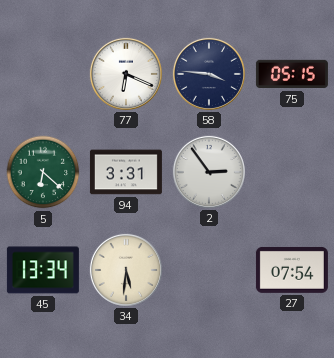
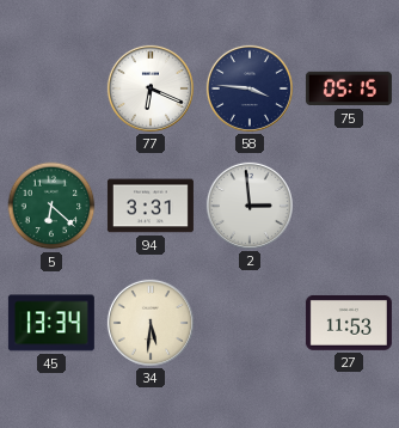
2: 2:54 -> 2:59 (250, 206)
27: 07:54 -> 11:53 (349, 323)
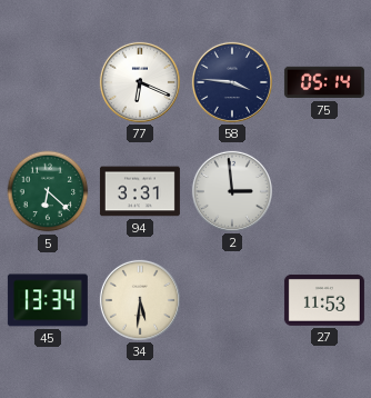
75: 05:15 -> 05:14 (324, 82)
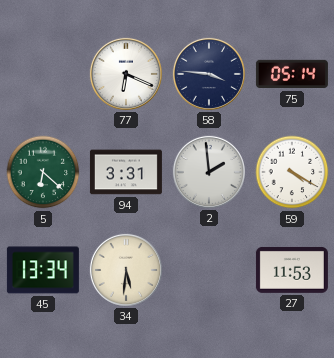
2: 2:59 -> 1:59 (209, 172)
59: none -> 4:20 (292, 172)
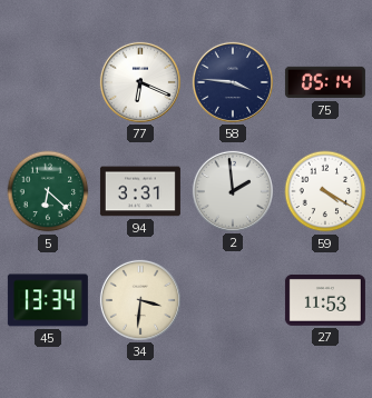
34: 5:31 -> 3:31 (140, 300)
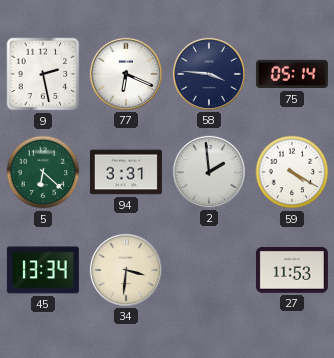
9: none -> 2:28 (43, 74)
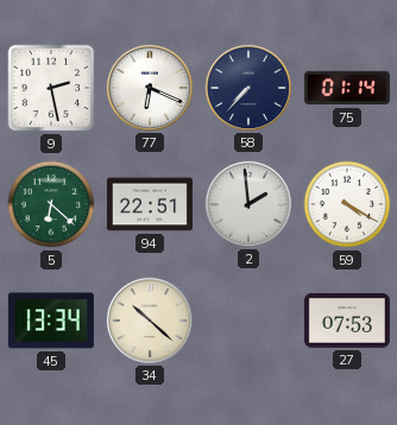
58: 3:46 -> 7:37 (248, 88)
75: 05:14 -> 01:14 (347, 88)
94: 3:31 -> 22:51 (150, 204)
34: 3:31 -> 10:22 (150, 321)
27: 11:53 -> 07:53 (347, 321)
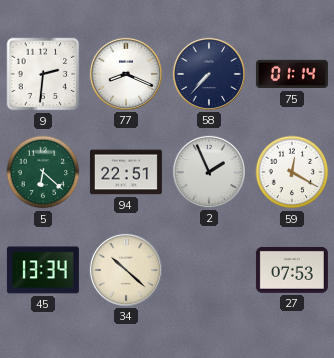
9: 2:28 -> 2:31 (43, 74)
77: 6:19 -> 8:19 (126, 74)
2: 1:59 -> 1:56 (209, 172)
59: 4:20 -> 12:20 (292, 172)
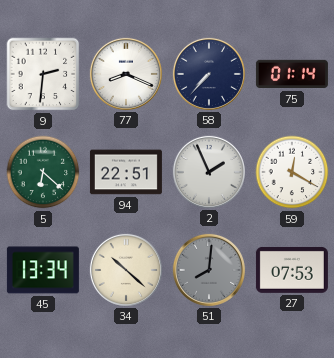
51: none -> 8:01 (209, 270)
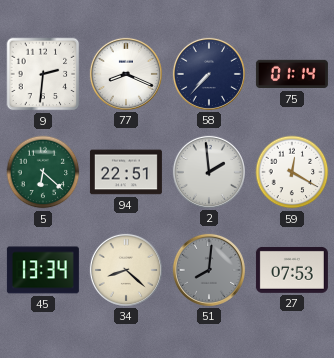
2: 1:56 -> 1:59 (209, 172)
34: 10:22 -> 8:22 (126, 270)
